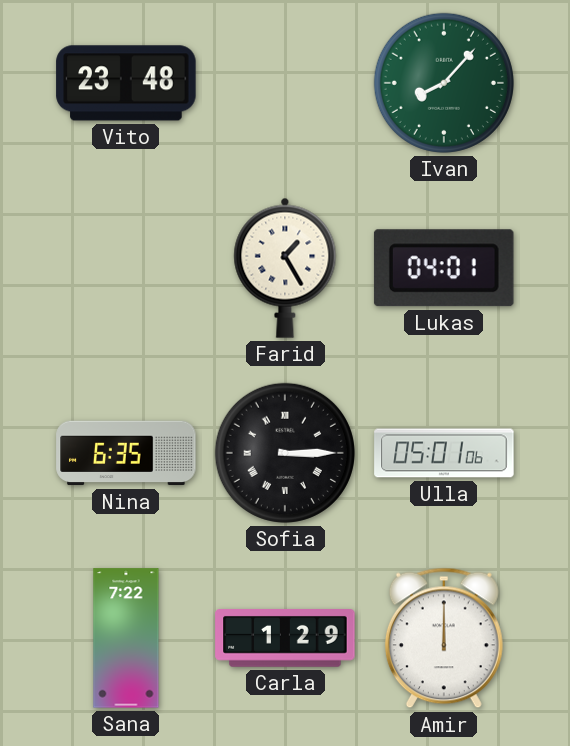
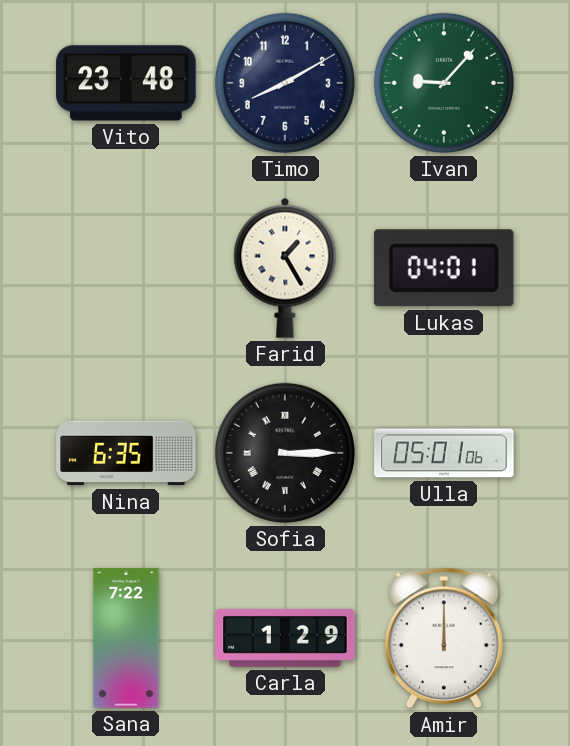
Timo: none -> 8:10 (285, 83)
Ivan: 8:07 -> 9:07 (444, 83)
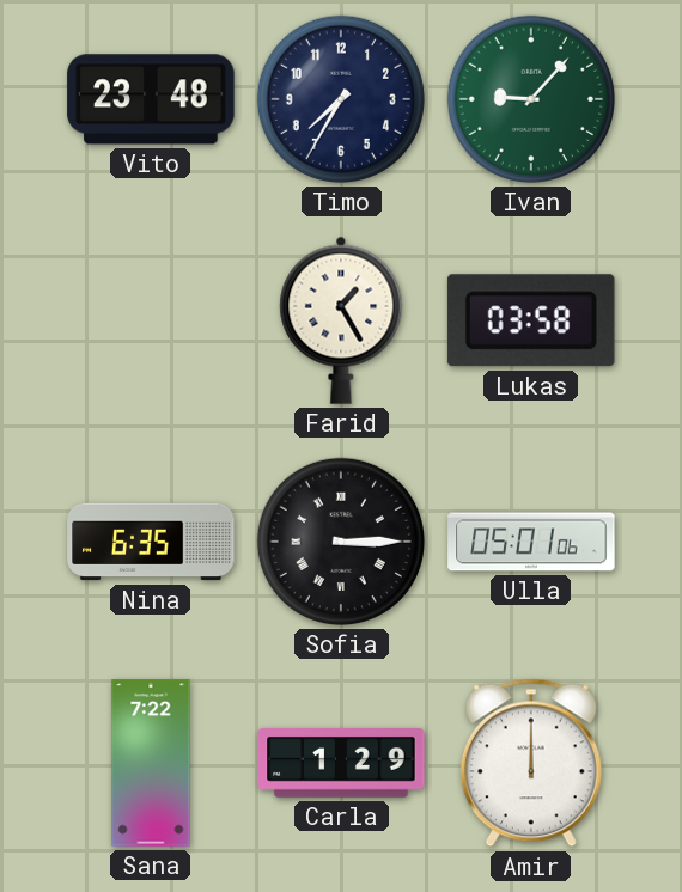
Timo: 8:10 -> 7:35 (341, 99)
Lukas: 04:01 -> 03:58 (531, 320)
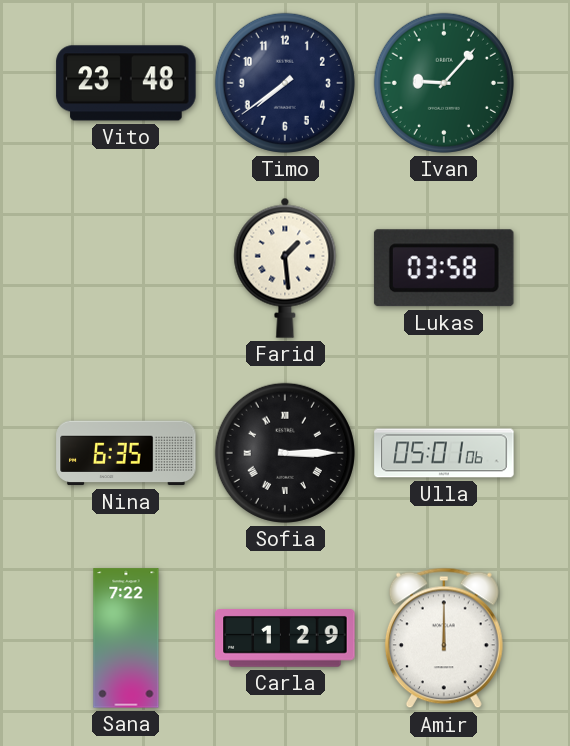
Timo: 7:35 -> 7:39 (285, 83)
Farid: 1:25 -> 1:29 (285, 268)
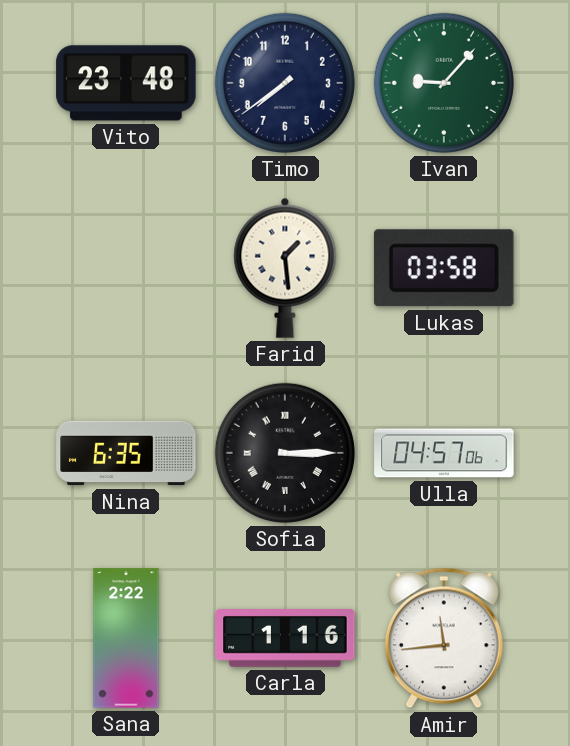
Ulla: 05:01 -> 04:57 (444, 453)
Sana: 7:22 -> 2:22 (126, 638)
Carla: 1:29 -> 1:16 (285, 639)
Amir: 12:00 -> 11:44 (444, 638)
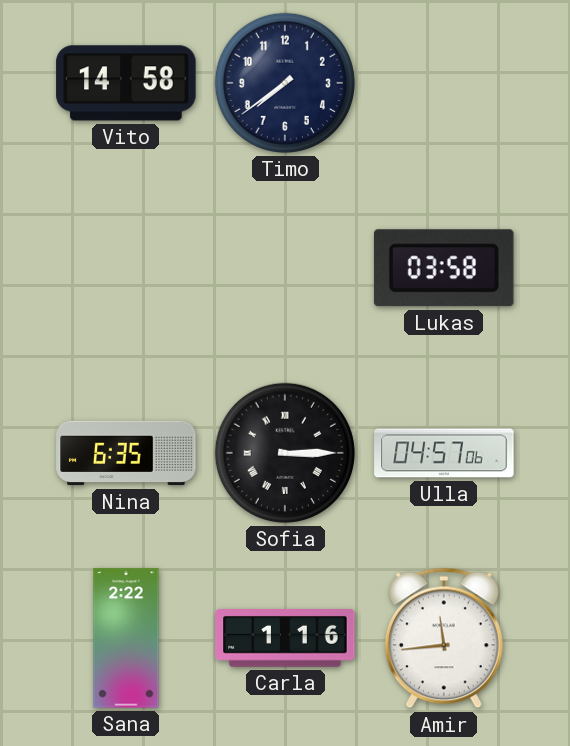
Vito: 23:48 -> 14:58 (126, 83)
Ivan: 9:07 -> none (444, 83)
Farid: 1:29 -> none (285, 268)
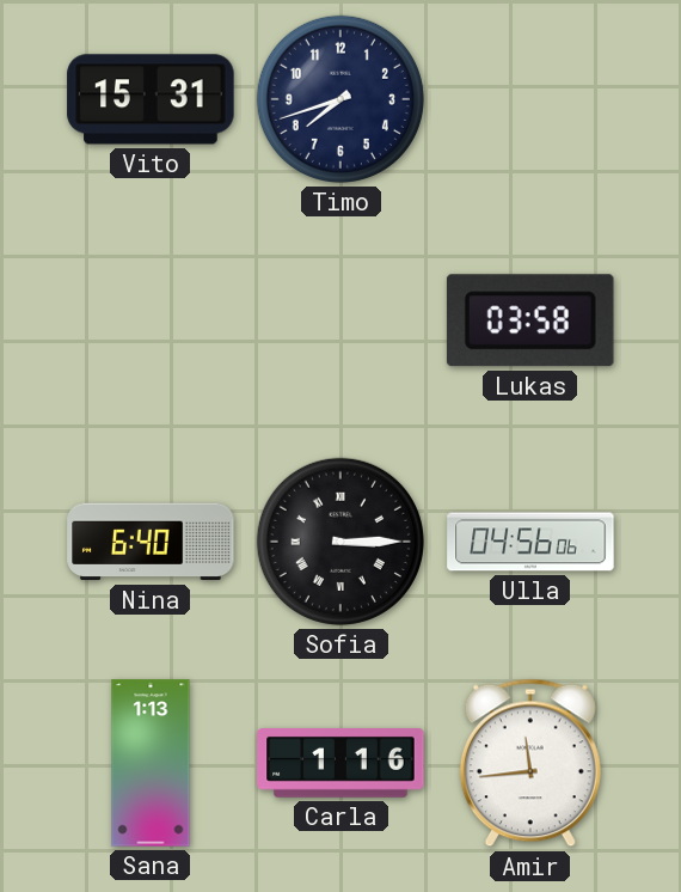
Vito: 14:58 -> 15:31 (151, 99)
Timo: 7:39 -> 7:42 (340, 99)
Nina: 6:35 -> 6:40 (151, 542)
Ulla: 04:57 -> 04:56 (530, 542)
Sana: 2:22 -> 1:13 (151, 763)
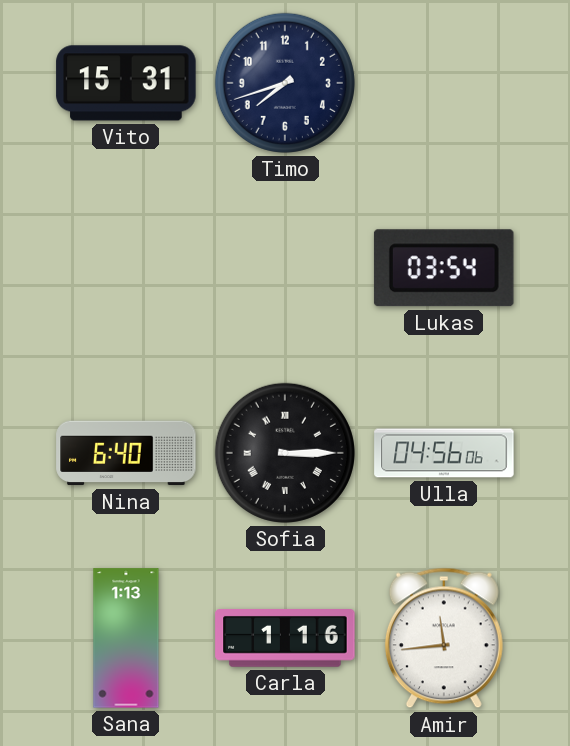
Lukas: 03:58 -> 03:54 (444, 268)
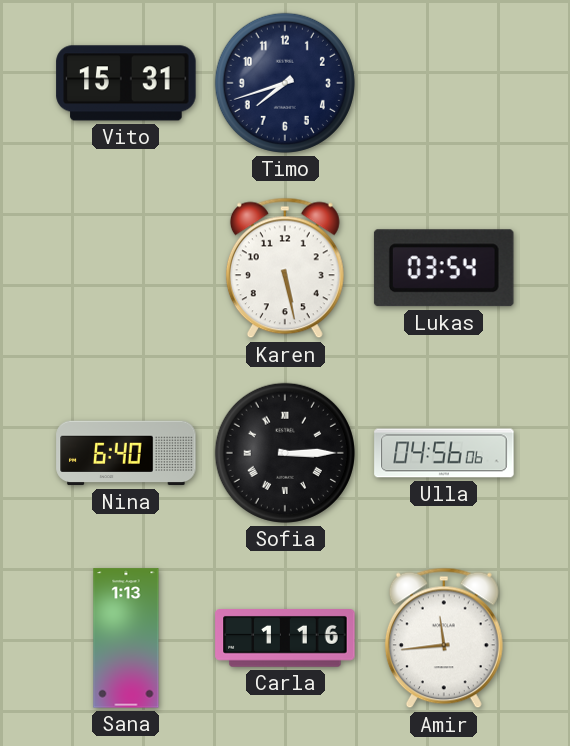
Karen: none -> 5:28 (285, 268)
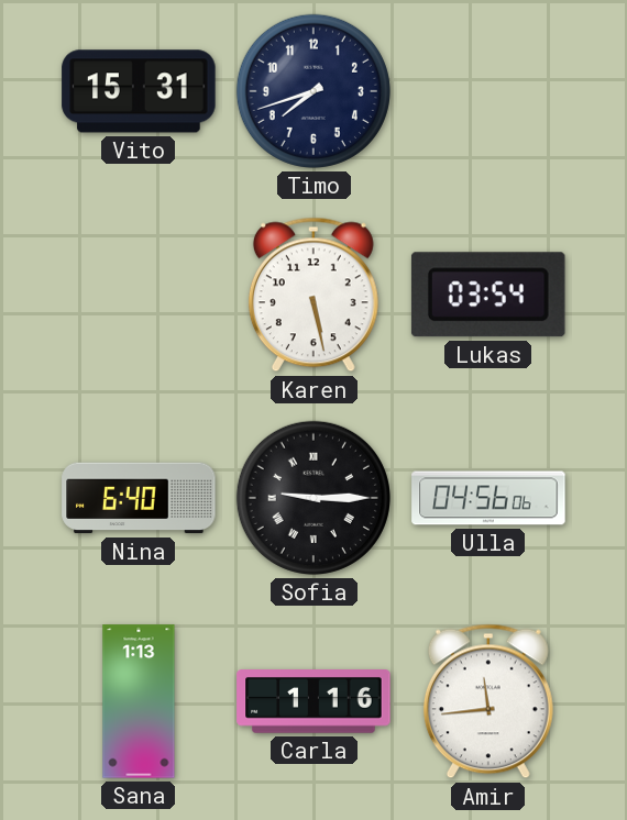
Sofia: 3:15 -> 9:15 (313, 498)
